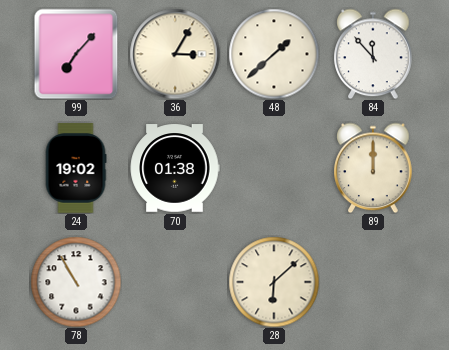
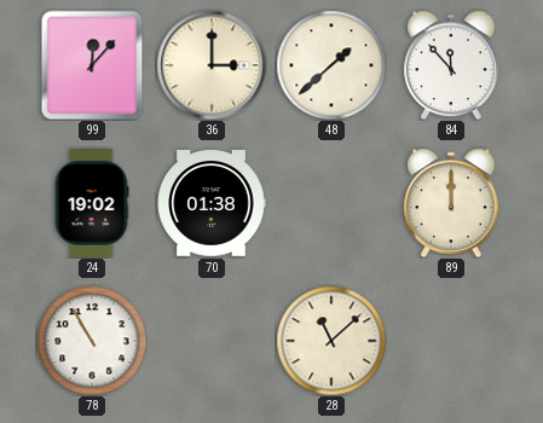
99: 7:07 -> 12:07 (92, 65)
36: 3:05 -> 3:00 (212, 65)
28: 6:08 -> 11:08 (331, 341)
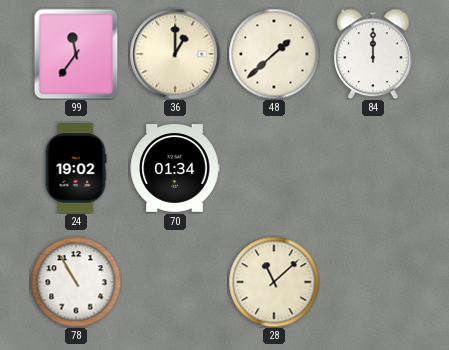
99: 12:07 -> 11:36 (76, 54)
36: 3:00 -> 1:00 (175, 54)
84: 11:53 -> 12:00 (373, 54)
70: 01:38 -> 01:34 (175, 168)
89: 12:00 -> none (451, 203)
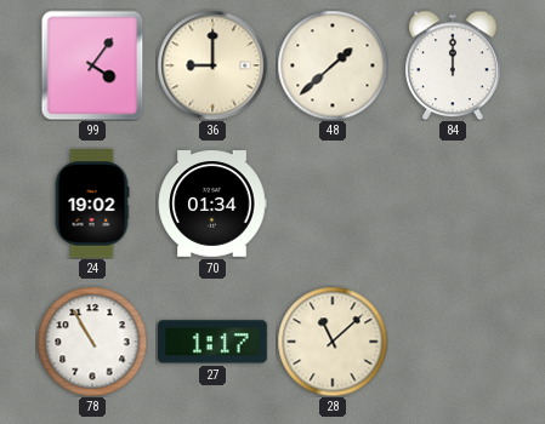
99: 11:36 -> 4:06 (92, 65)
36: 1:00 -> 9:00 (212, 65)
27: none -> 1:17 (212, 342)
